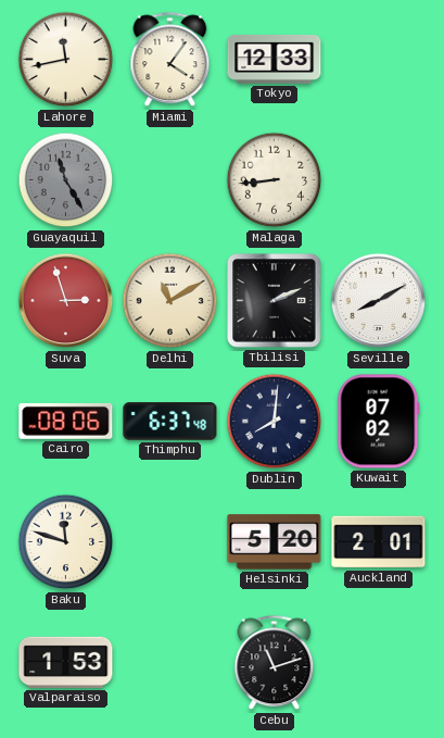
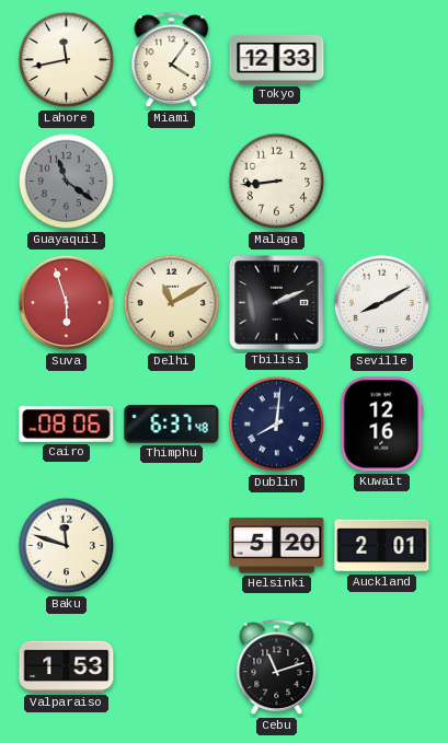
Guayaquil: 11:25 -> 11:21 (67, 182)
Suva: 2:57 -> 5:57 (67, 303)
Kuwait: 07:02 -> 12:16 (382, 425)
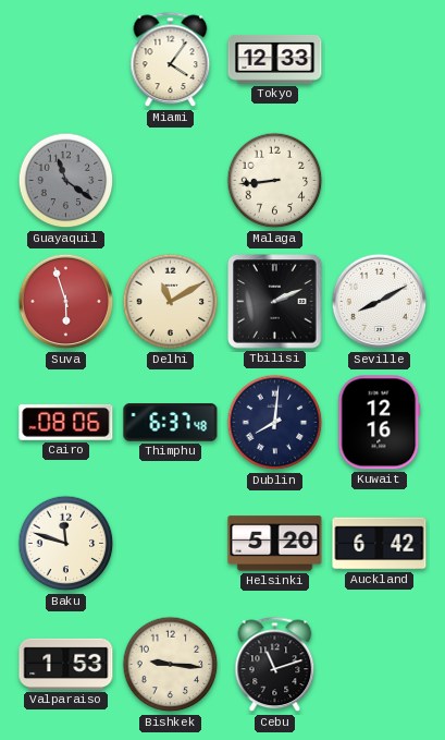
Lahore: 11:43 -> none (67, 60)
Auckland: 2:01 -> 6:42 (380, 544)
Bishkek: none -> 9:16 (171, 665)
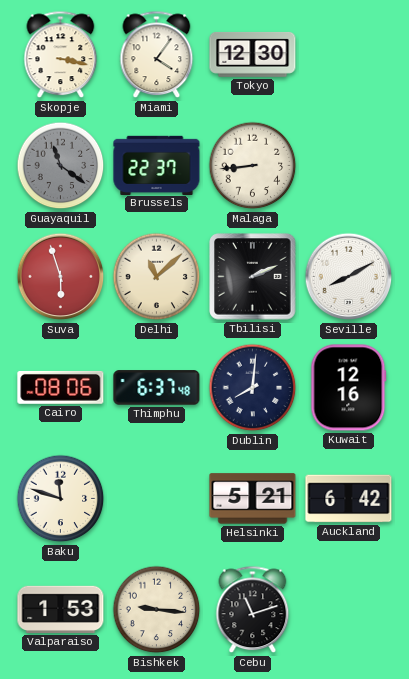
Skopje: none -> 3:17 (61, 55)
Tokyo: 12:33 -> 12:30 (253, 54)
Brussels: none -> 22:37 (157, 165)
Delhi: 11:10 -> 11:08 (157, 277)
Helsinki: 5:20 -> 5:21 (253, 499)
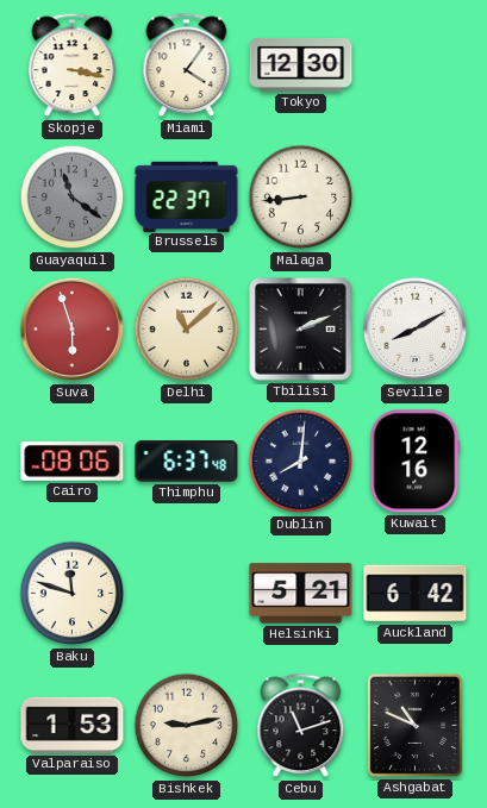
Bishkek: 9:16 -> 9:13 (187, 726)
Ashgabat: none -> 10:49 (414, 725)
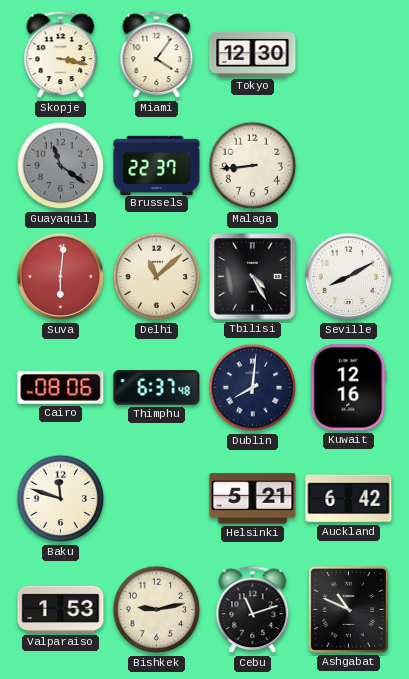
Suva: 5:57 -> 6:01 (61, 277)
Tbilisi: 2:11 -> 4:25 (253, 277)
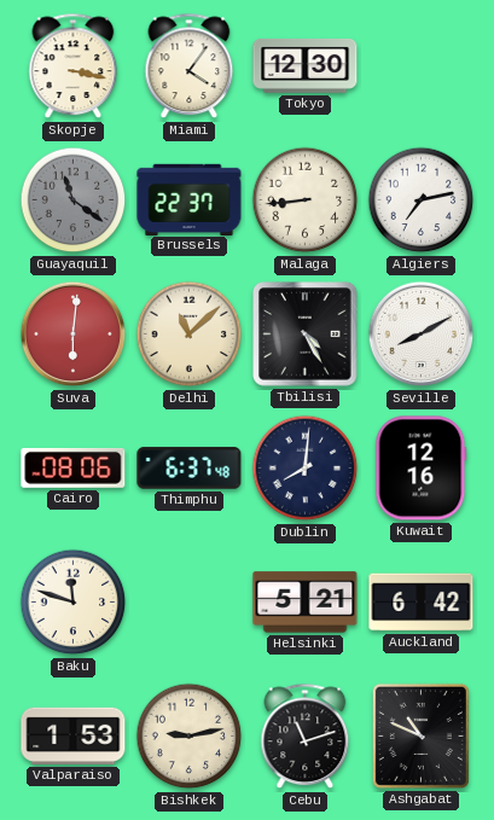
Algiers: none -> 7:13 (422, 200)
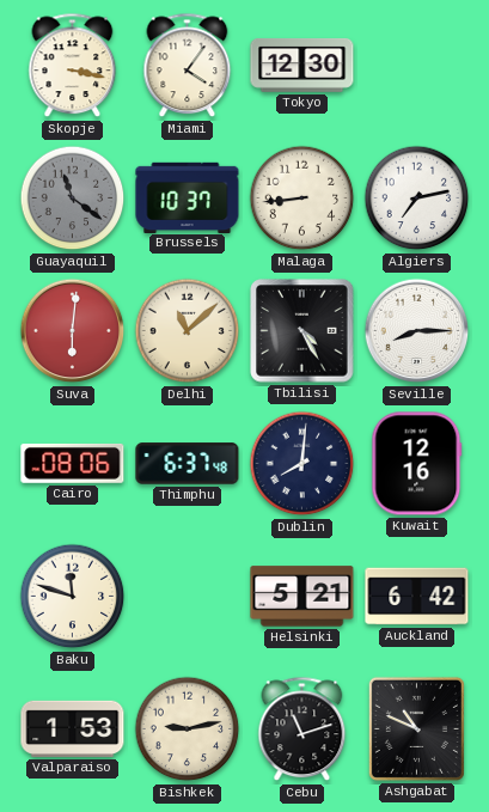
Brussels: 22:37 -> 10:37 (188, 197)
Seville: 8:10 -> 8:15 (417, 331)
